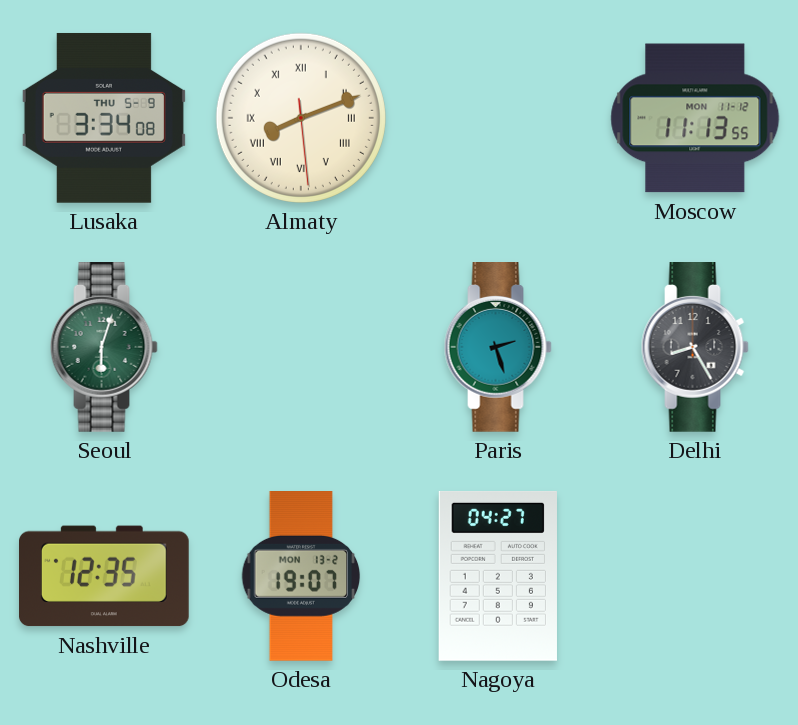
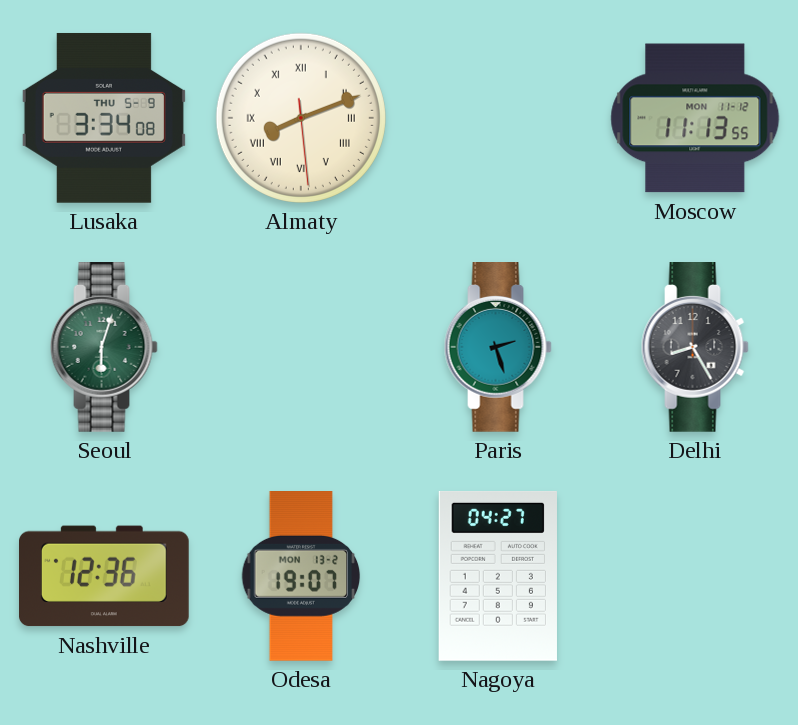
Nashville: 12:35 -> 12:36 (105, 576)
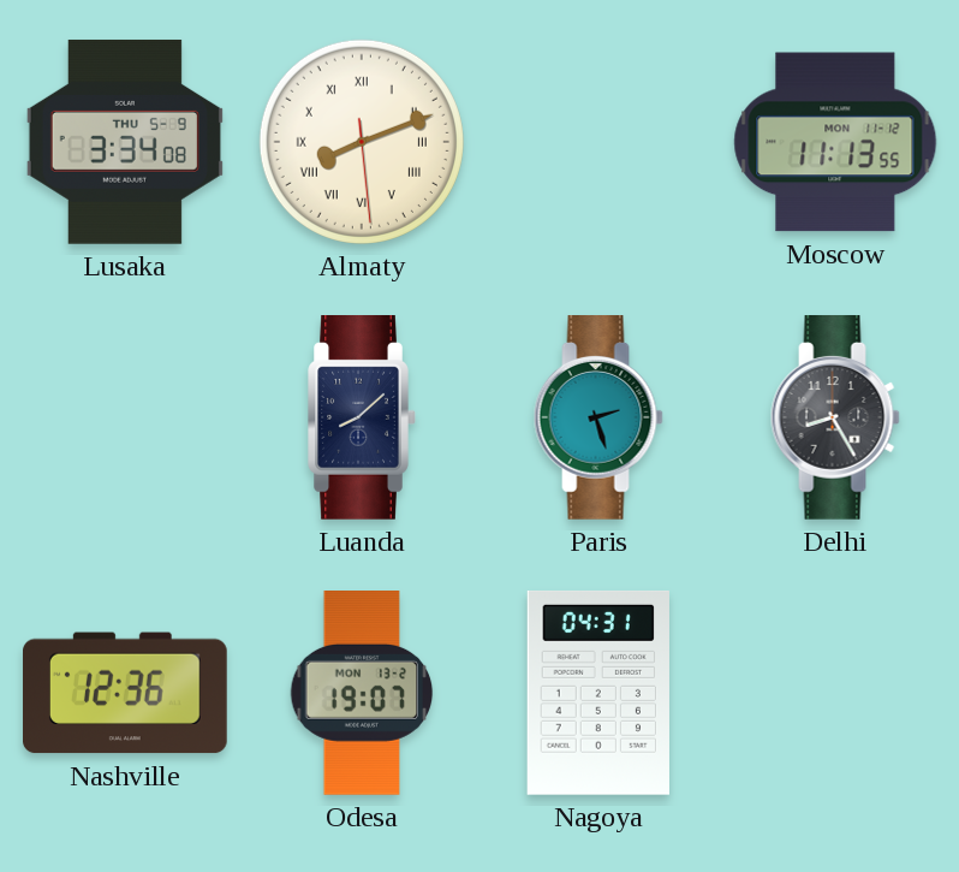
Seoul: 6:03 -> none (104, 348)
Luanda: none -> 8:08 (362, 419)
Nagoya: 04:27 -> 04:31 (598, 693)
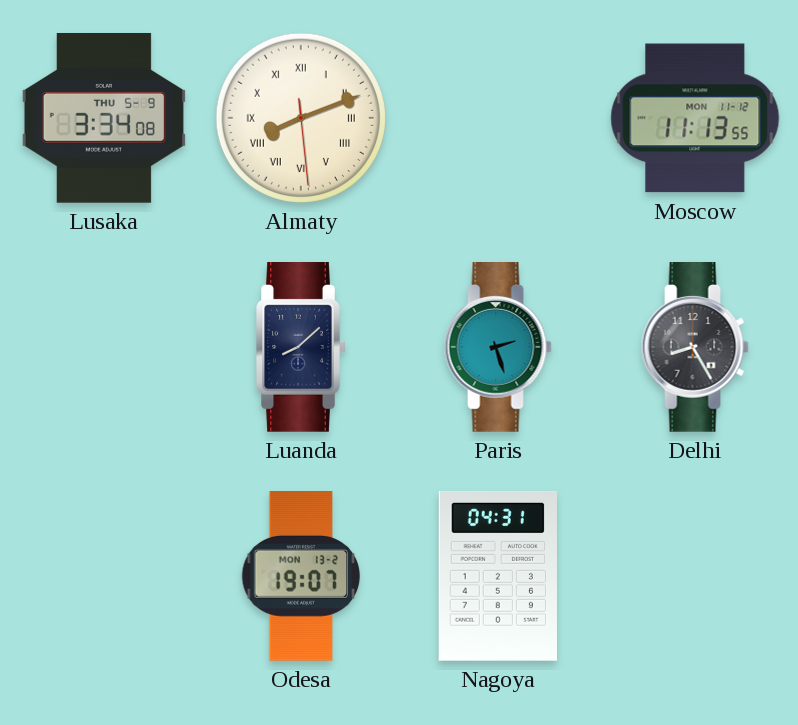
Nashville: 12:36 -> none (126, 693)
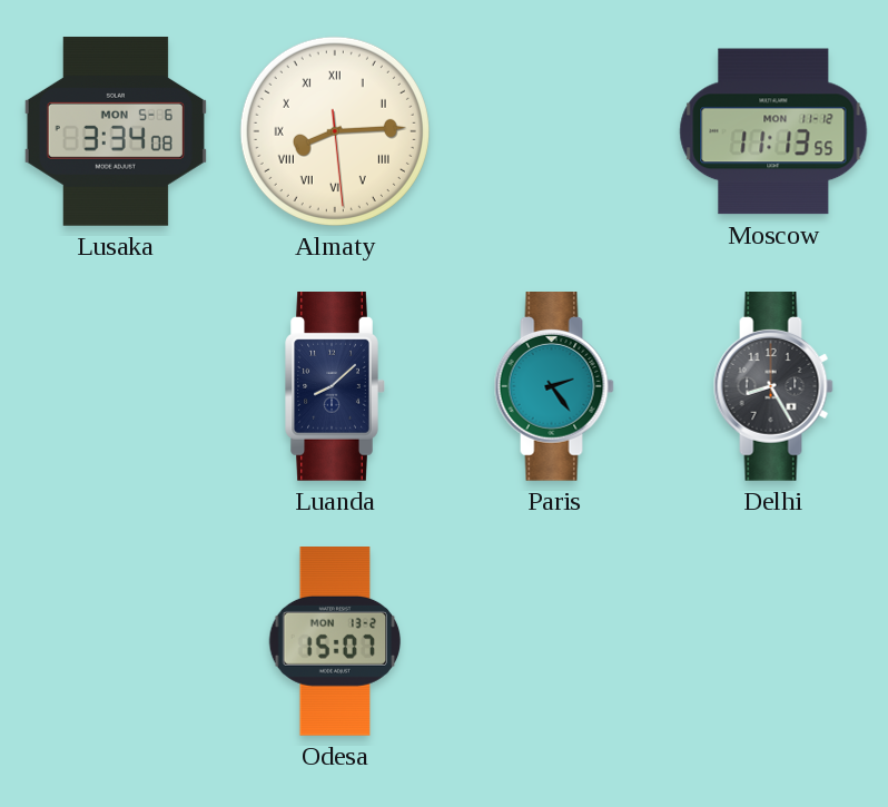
Lusaka date: THU 5-9 -> MON 5-6 (116, 131)
Almaty: 8:11 -> 8:14 (335, 131)
Paris: 2:27 -> 2:24 (554, 387)
Odesa: 19:07 -> 15:07 (335, 642)
Nagoya: 04:31 -> none (498, 576)
